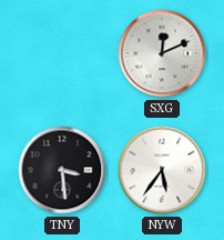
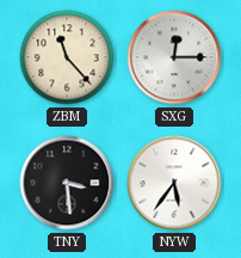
ZBM: none -> 11:23 (67, 57)
SXG: 12:11 -> 12:15 (174, 57)
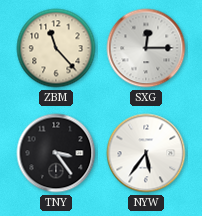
TNY: 3:29 -> 3:24 (56, 153)
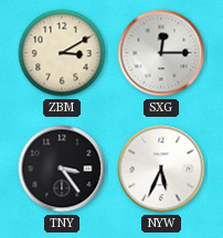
ZBM: 11:23 -> 3:10 (62, 53)
NYW: 5:36 -> 5:34 (161, 169)
